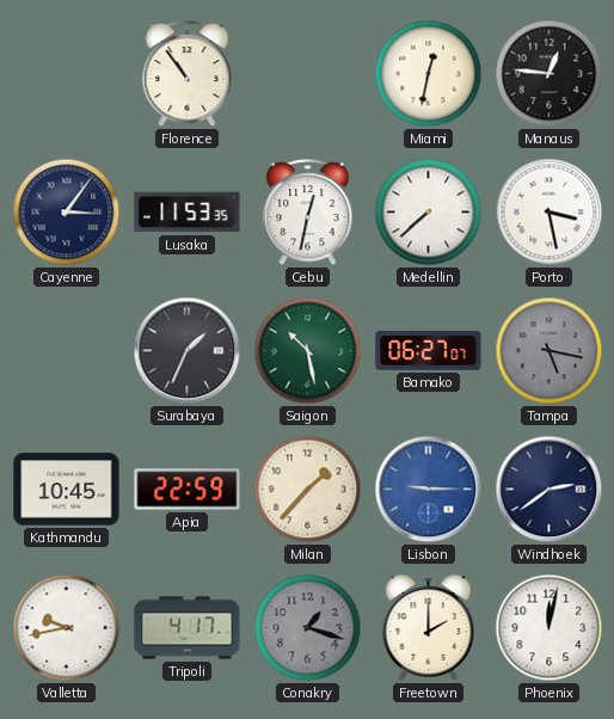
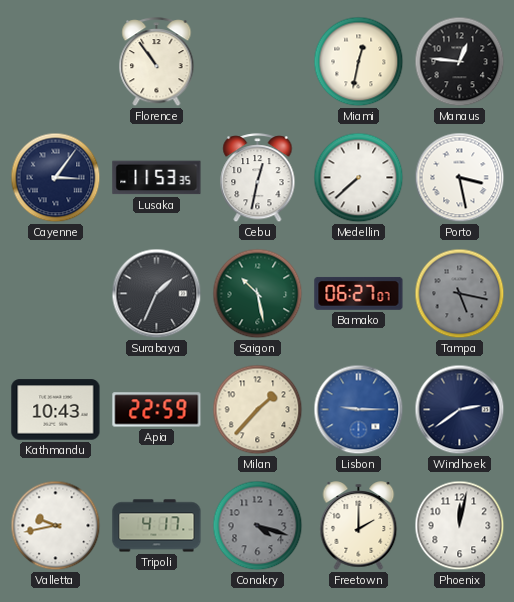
Kathmandu: 10:45 -> 10:43 (56, 410)
Conakry: 1:18 -> 4:18 (258, 526)
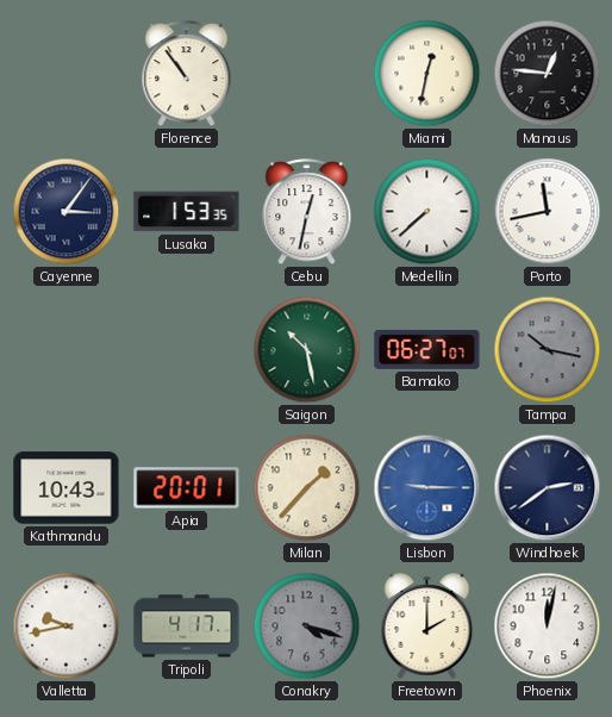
Lusaka: 11:53 -> 1:53 (187, 212)
Porto: 3:28 -> 11:43 (548, 212)
Surabaya: 1:34 -> none (157, 294)
Tampa: 5:17 -> 10:17 (548, 350)
Apia: 22:59 -> 20:01 (187, 488)
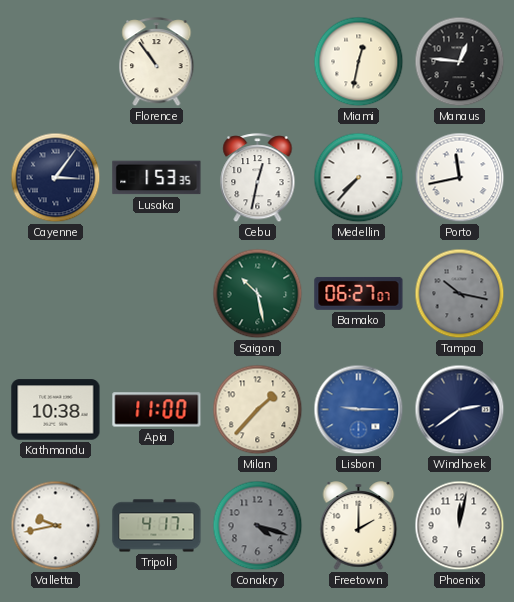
Medellin: 7:38 -> 7:37 (359, 178)
Kathmandu: 10:43 -> 10:38 (56, 410)
Apia: 20:01 -> 11:00 (157, 410)
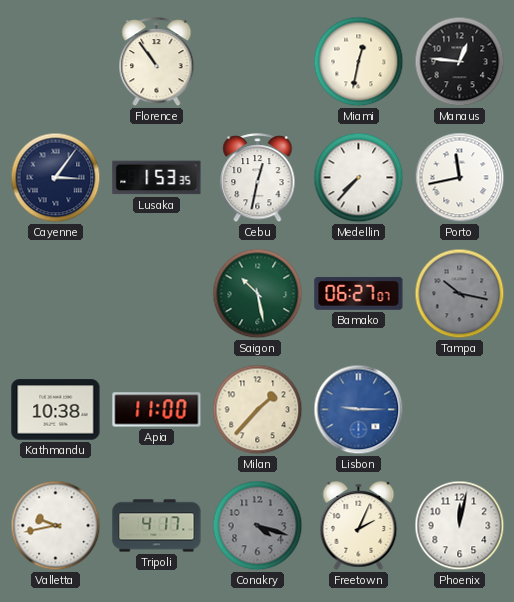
Windhoek: 2:39 -> none (460, 410)
Freetown: 2:00 -> 2:04 (359, 526)
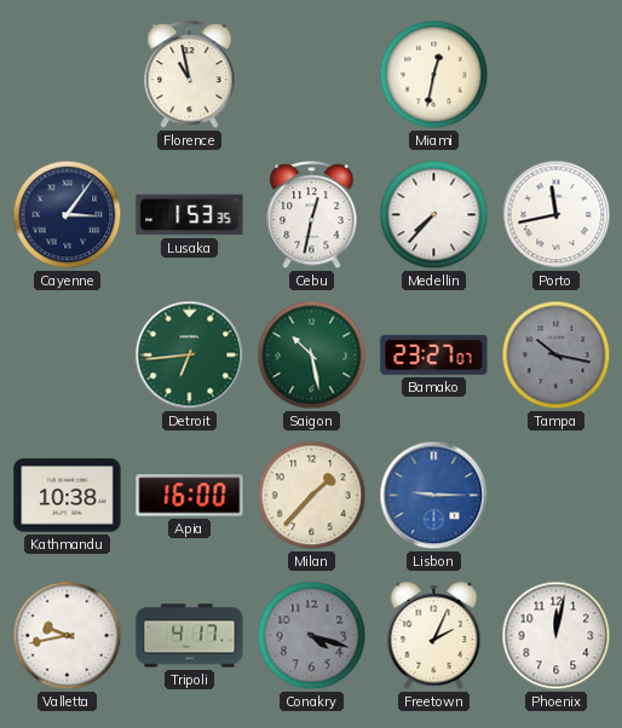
Florence: 10:54 -> 10:58 (190, 75)
Manaus: 12:46 -> none (460, 62)
Detroit: none -> 6:44 (190, 356)
Bamako: 06:27 -> 23:27 (434, 354)
Apia: 11:00 -> 16:00 (190, 496)
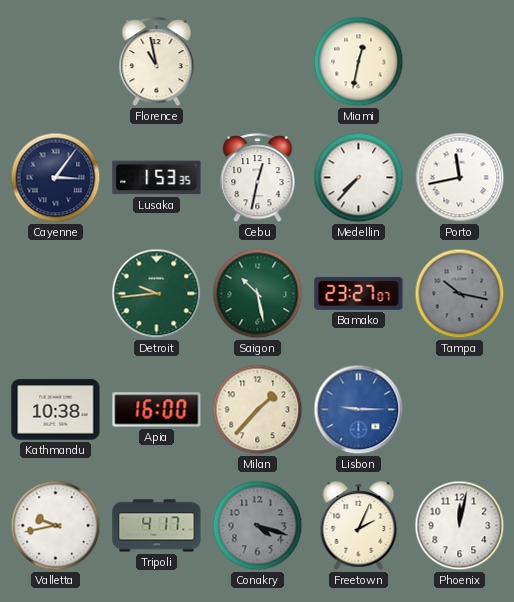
Detroit: 6:44 -> 9:44 (157, 294)
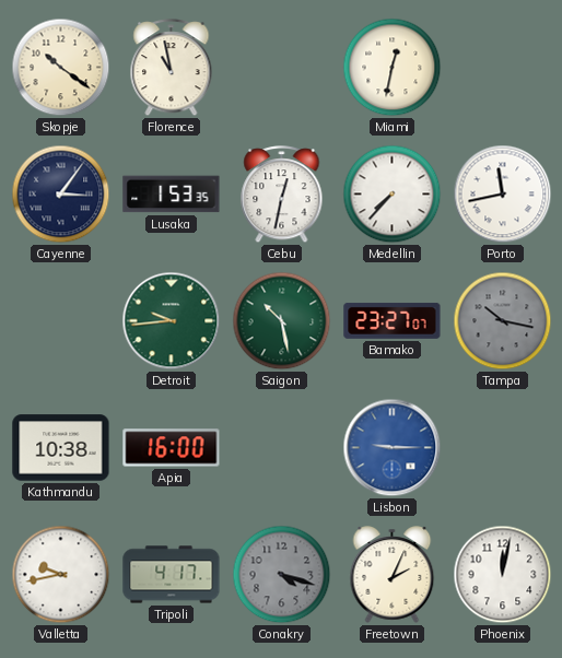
Skopje: none -> 10:21 (61, 68)
Milan: 1:37 -> none (258, 410)
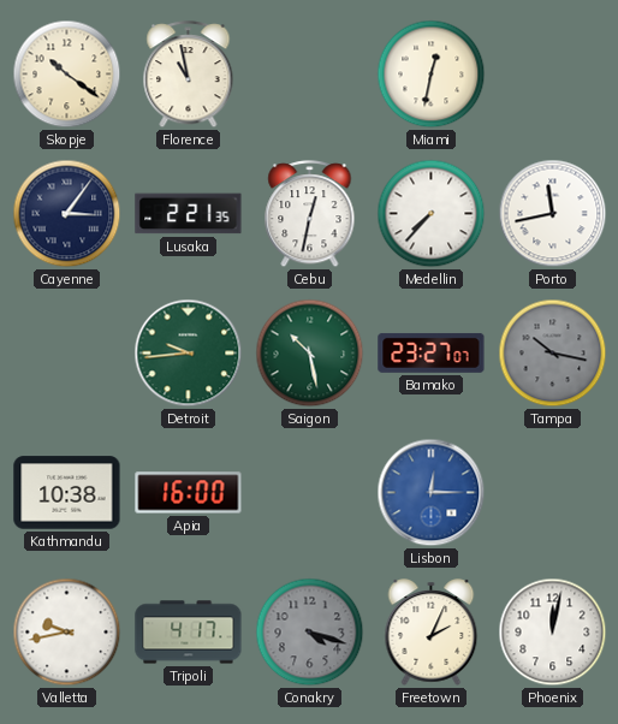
Lusaka: 1:53 -> 2:21 (189, 214)
Lisbon: 9:15 -> 12:15 (432, 493)
